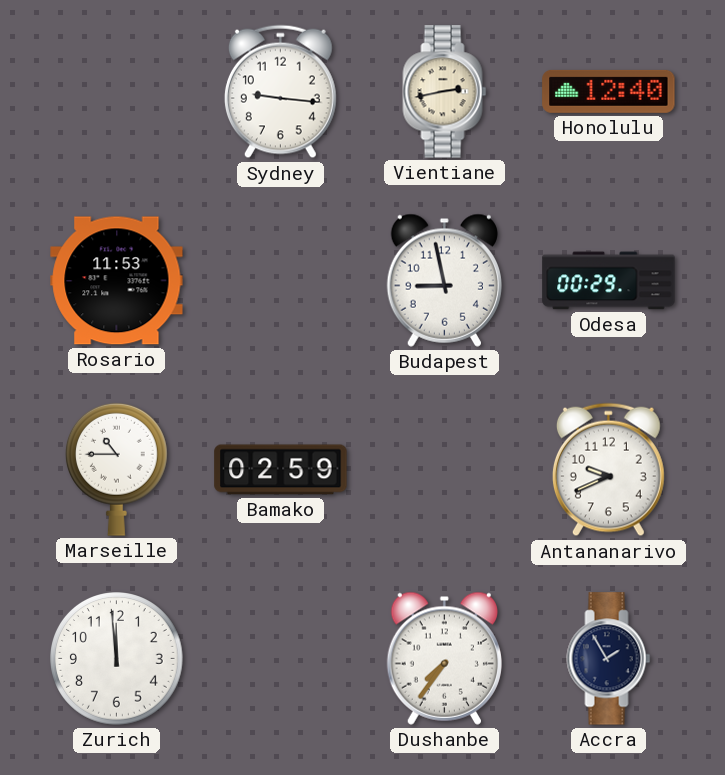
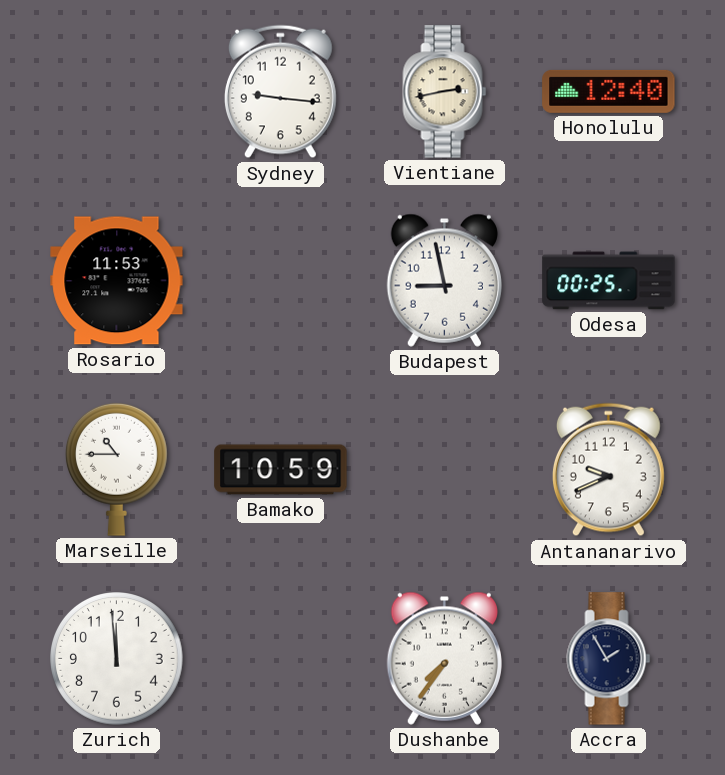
Odesa: 00:29 -> 00:25 (609, 281)
Bamako: 02:59 -> 10:59 (281, 470)
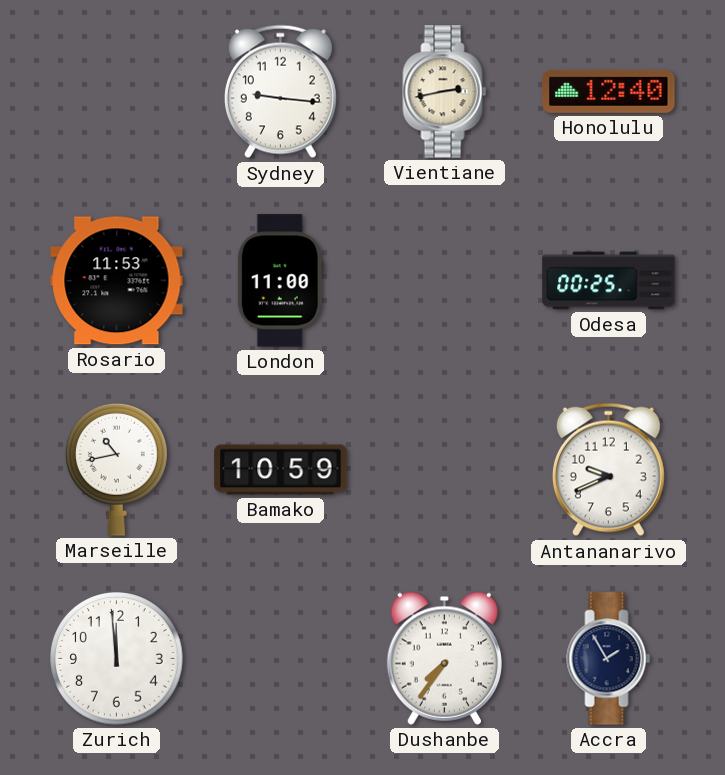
London: none -> 11:00 (280, 281)
Budapest: 8:58 -> none (444, 280)
Marseille: 10:45 -> 10:43 (116, 469)
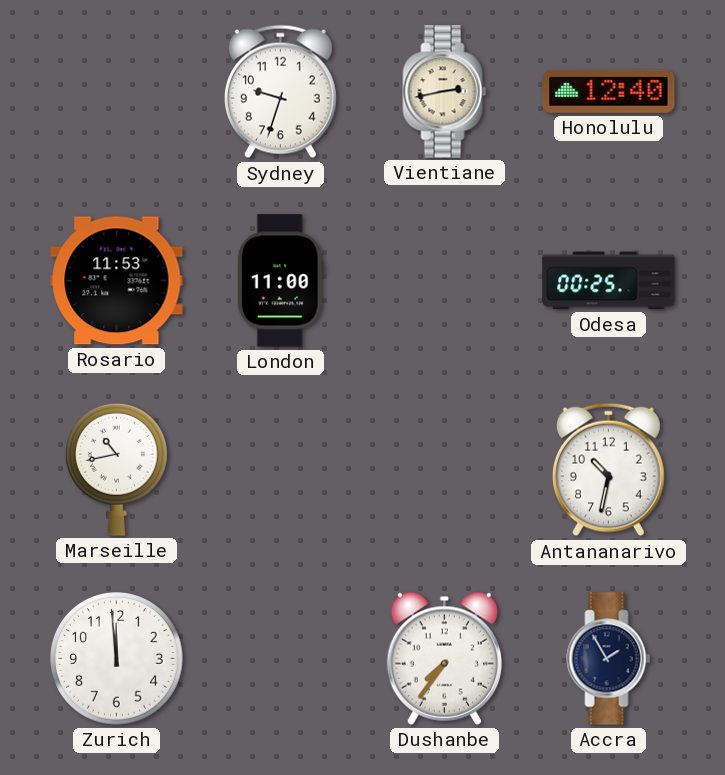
Sydney: 9:16 -> 9:33 (280, 92)
Bamako: 10:59 -> none (281, 470)
Antananarivo: 9:41 -> 10:32 (608, 470)
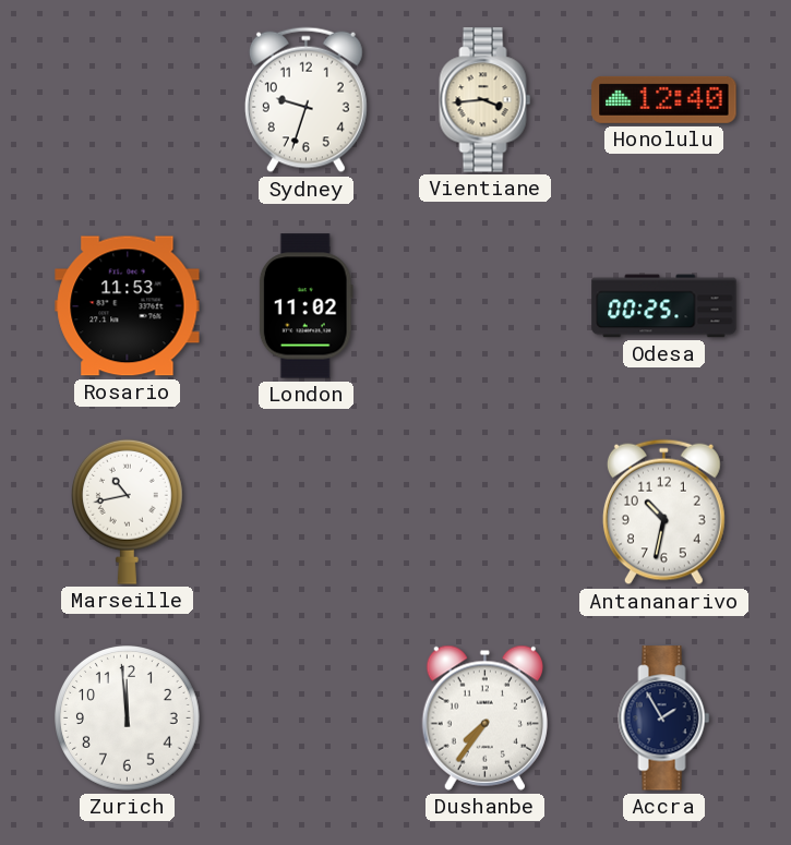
Vientiane: 2:43 -> 3:44 (486, 100)
London: 11:00 -> 11:02 (305, 306)
